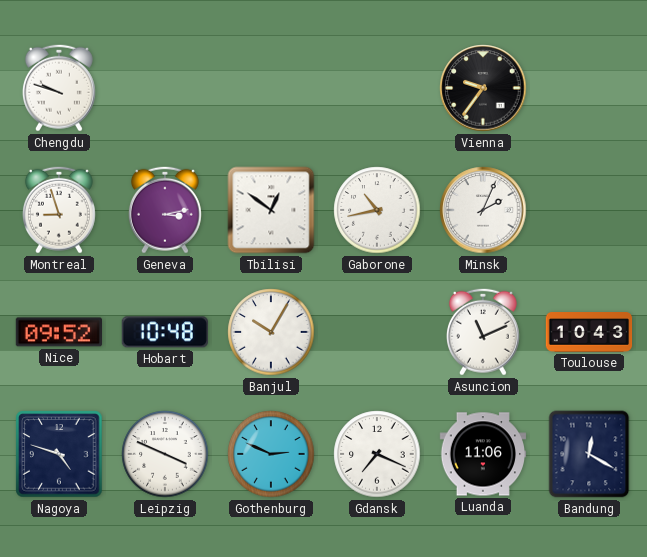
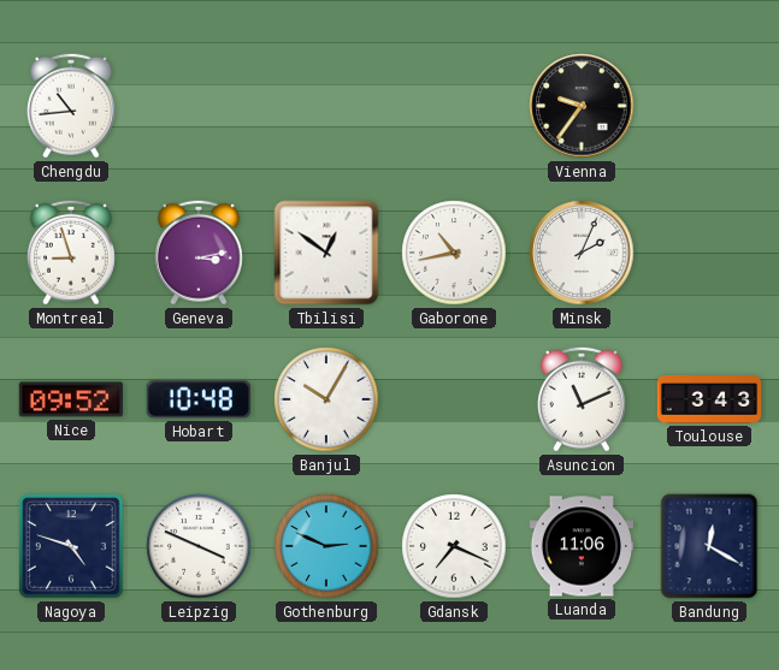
Chengdu: 9:48 -> 10:44 (71, 106)
Toulouse: 10:43 -> 3:43 (709, 399)
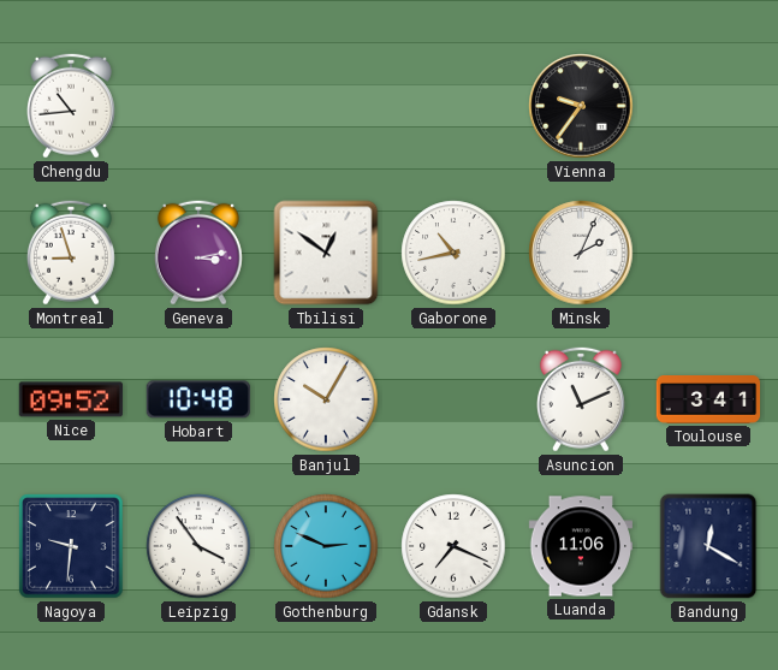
Toulouse: 3:43 -> 3:41 (708, 399)
Nagoya: 4:48 -> 9:31 (71, 546)
Leipzig: 3:49 -> 3:54 (198, 546)
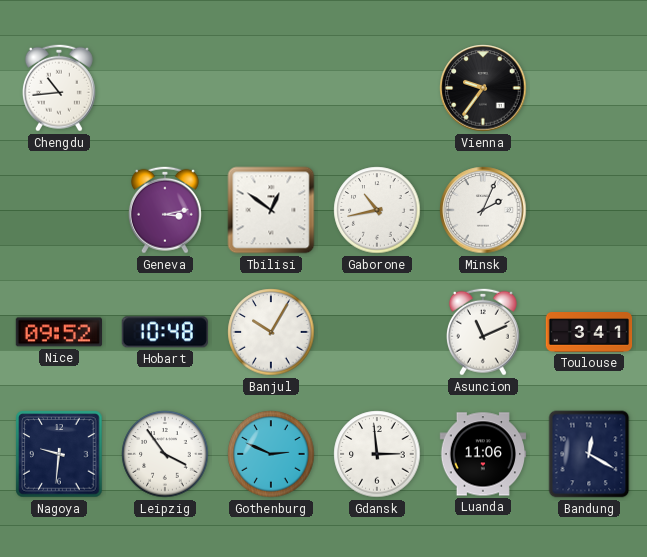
Montreal: 8:57 -> none (71, 253)
Gdansk: 7:19 -> 2:59 (377, 454)
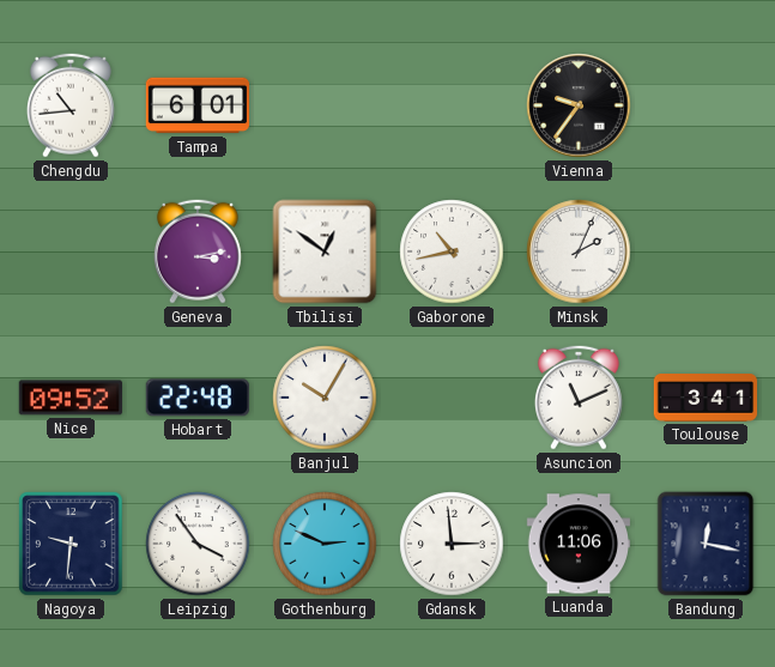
Tampa: none -> 6:01 (198, 105)
Hobart: 10:48 -> 22:48 (198, 398)
Bandung: 12:20 -> 12:17 (706, 544)
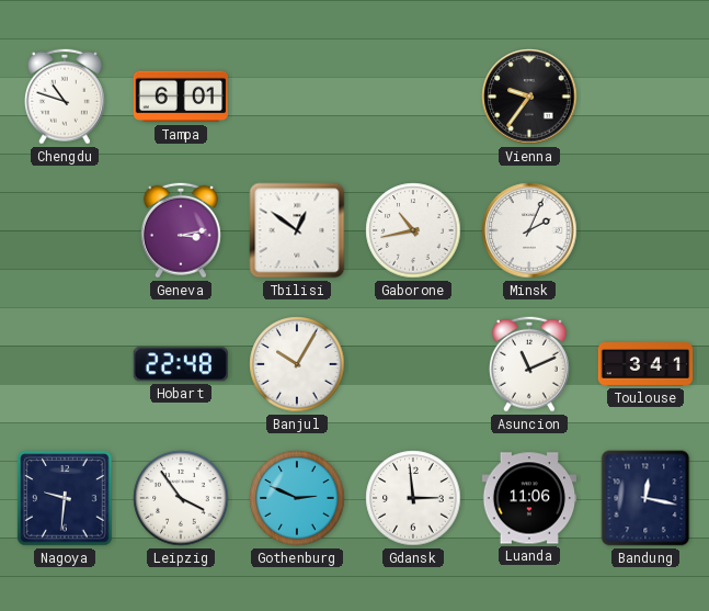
Chengdu: 10:44 -> 10:48 (65, 97)
Nice: 09:52 -> none (69, 398)
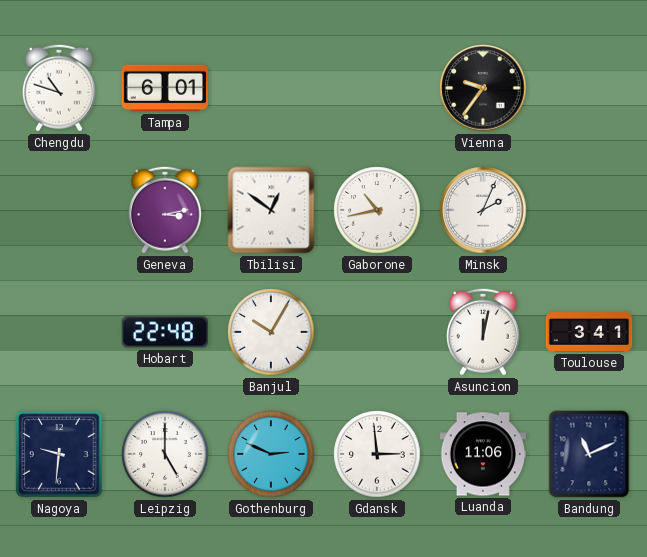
Asuncion: 11:11 -> 12:02 (483, 332)
Leipzig: 3:54 -> 5:00 (165, 454)
Bandung: 12:17 -> 11:11 (589, 454)
